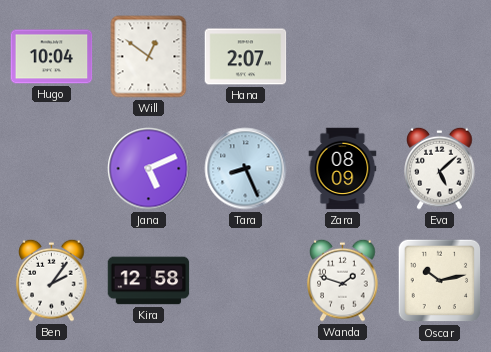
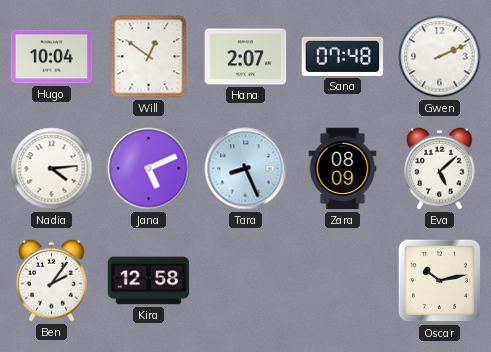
Sana: none -> 07:48 (343, 56)
Gwen: none -> 2:11 (440, 57)
Nadia: none -> 4:14 (52, 169)
Wanda: 1:48 -> none (343, 280)
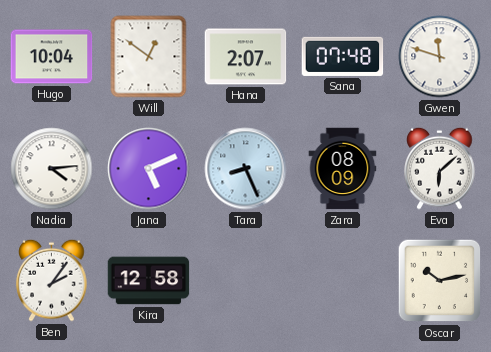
Gwen: 2:11 -> 11:48 (440, 57)
Eva: 5:08 -> 6:08 (440, 168)
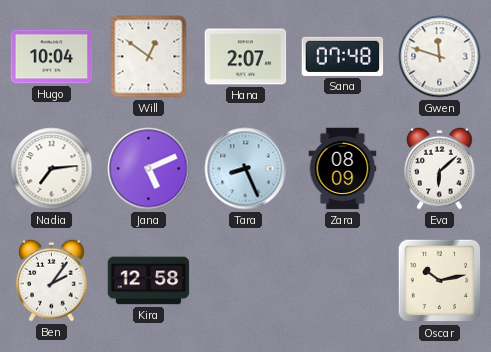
Nadia: 4:14 -> 7:14 (52, 169)
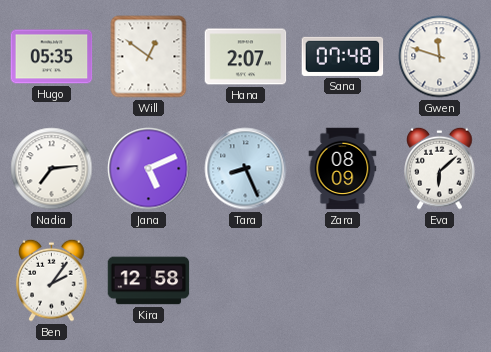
Hugo: 10:04 -> 05:35 (52, 57)
Oscar: 10:13 -> none (440, 281)
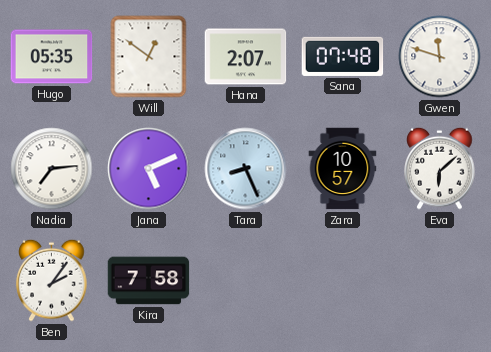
Zara: 08:09 -> 10:57 (343, 169)
Kira: 12:58 -> 7:58 (149, 281)
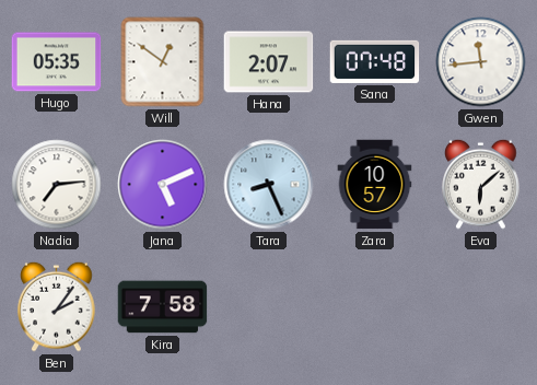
Gwen: 11:48 -> 11:44 (481, 62)
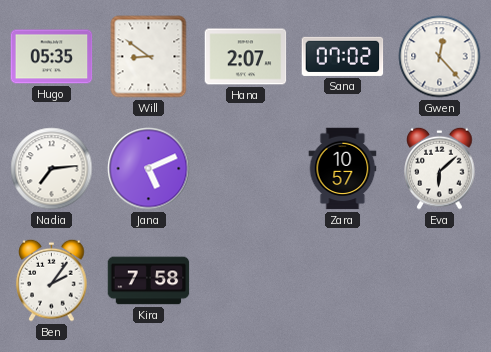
Will: 12:51 -> 8:51 (149, 57)
Sana: 07:48 -> 07:02 (343, 56)
Gwen: 11:44 -> 12:23 (440, 57)
Tara: 8:26 -> none (269, 185)
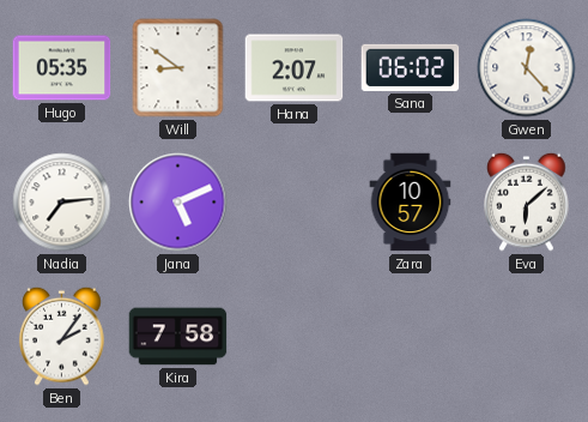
Sana: 07:02 -> 06:02 (411, 67)
